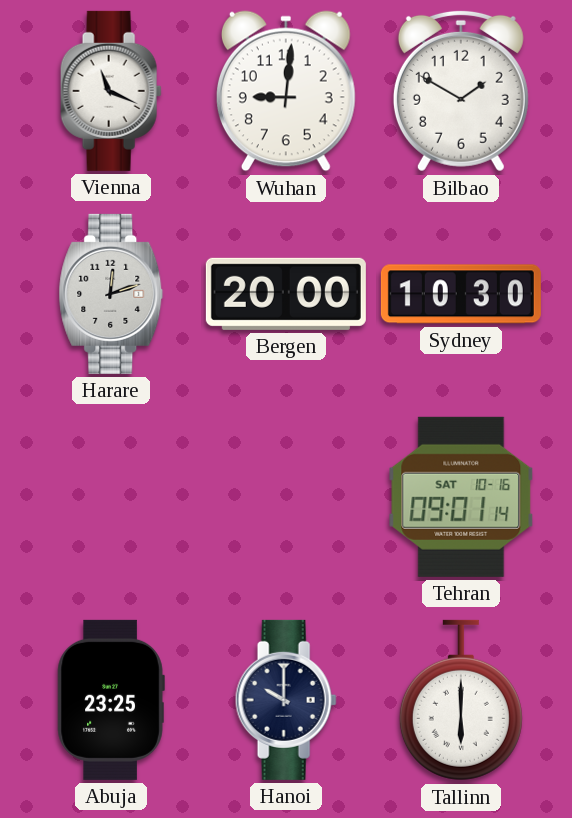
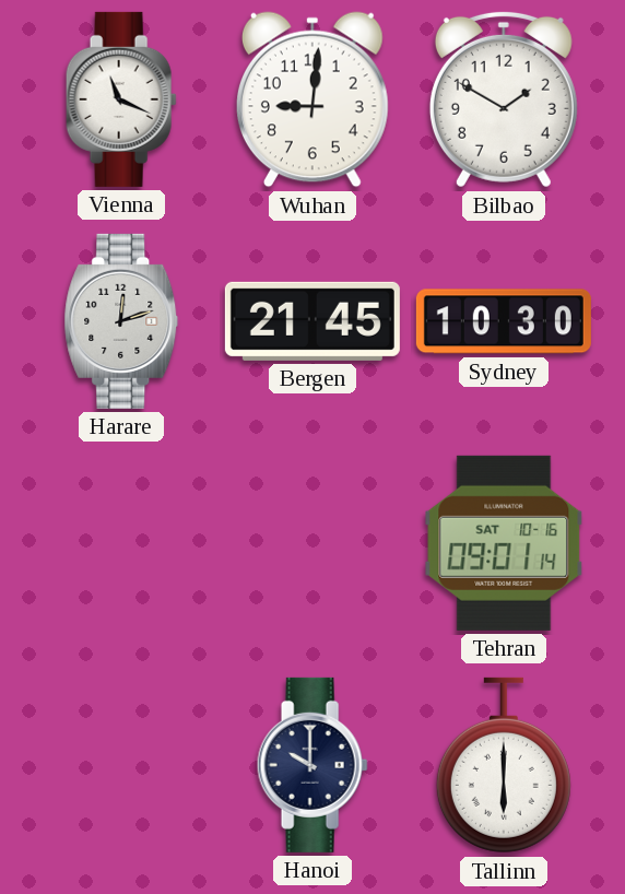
Bergen: 20:00 -> 21:45 (312, 321)
Abuja: 23:25 -> none (111, 700)
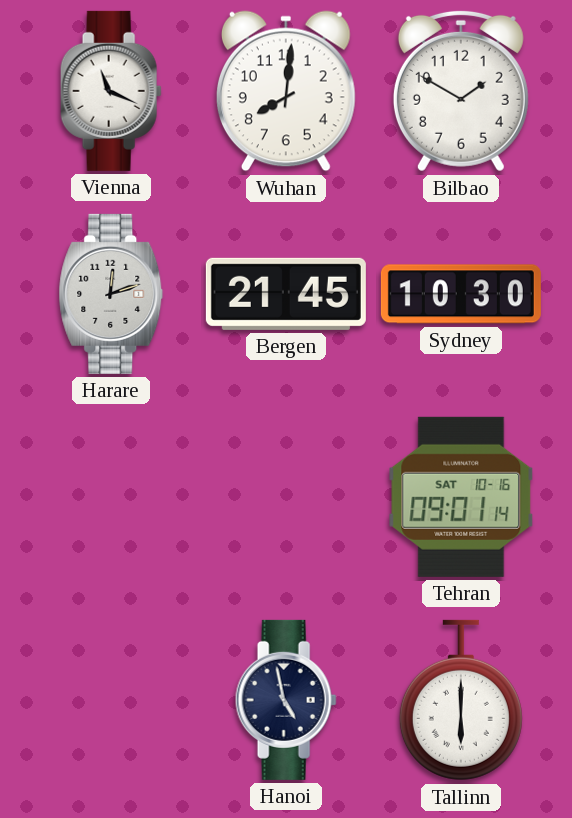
Wuhan: 9:01 -> 8:01 (286, 91)
Hanoi: 10:00 -> 4:58 (286, 700)
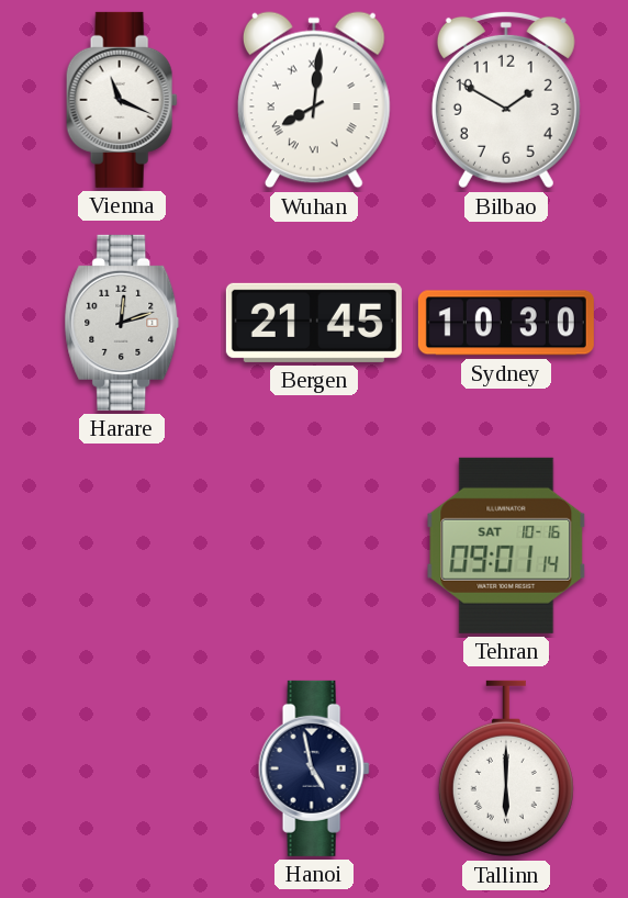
Wuhan numerals: Arabic -> Roman (314, 100)
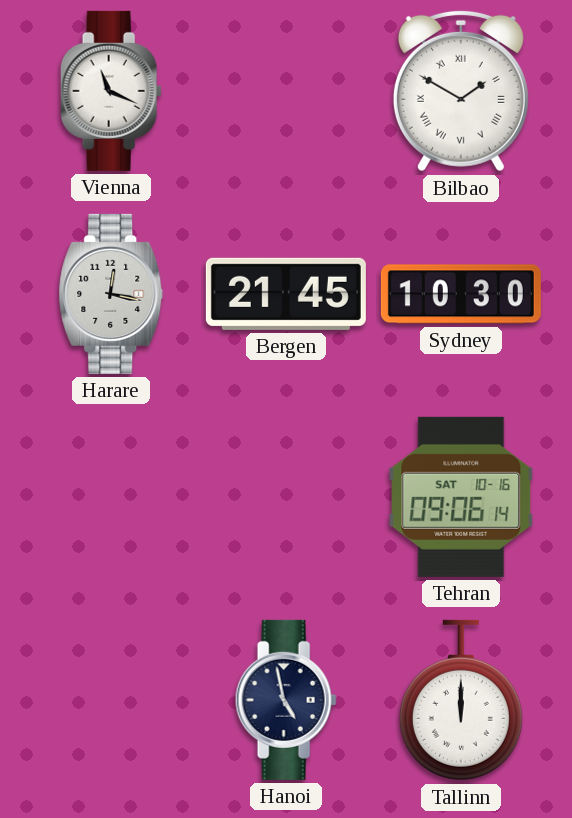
Wuhan: 8:01 -> none (314, 100)
Bilbao numerals: Arabic -> Roman (461, 91)
Harare: 12:12 -> 12:17 (111, 294)
Tehran: 09:01 -> 09:06 (461, 497)
Tallinn: 6:00 -> 12:00 (461, 700)
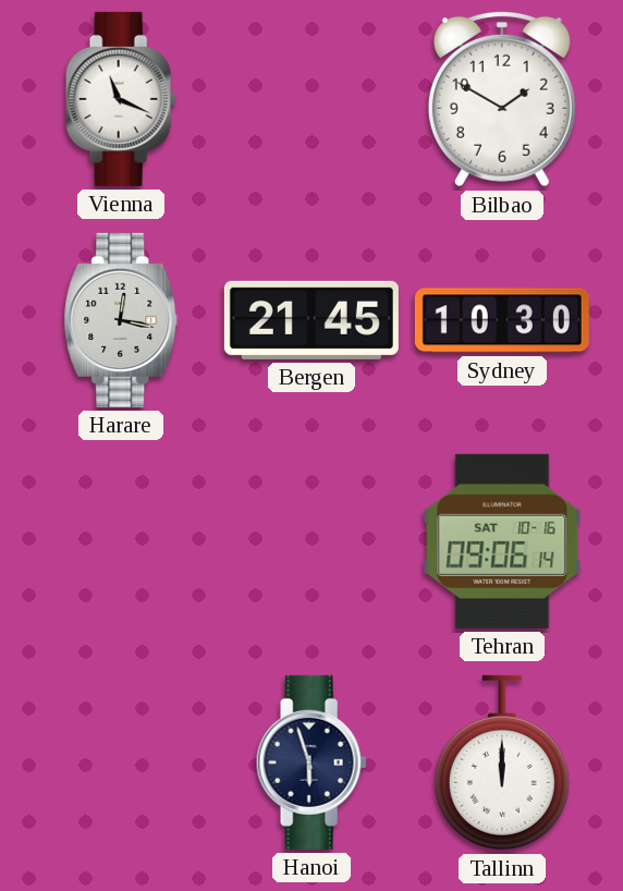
Bilbao numerals: Roman -> Arabic (502, 99)
Hanoi: 4:58 -> 5:57 (311, 762)
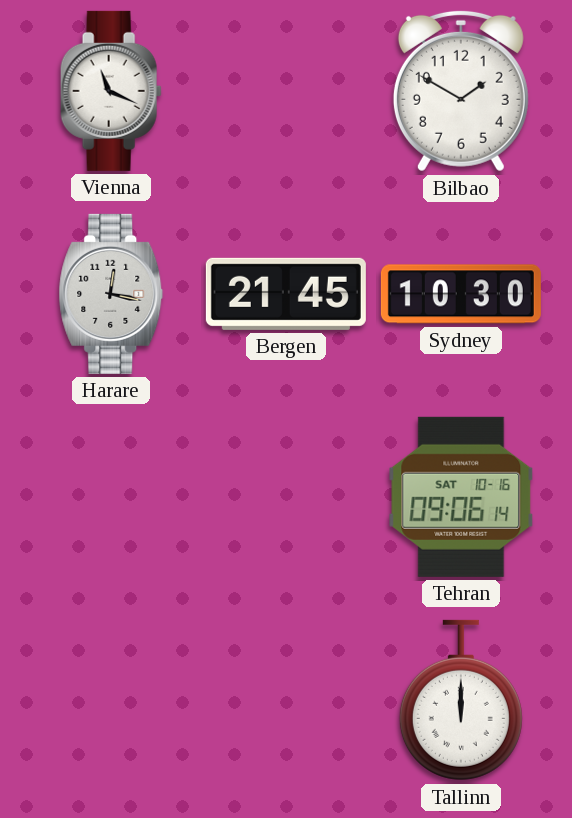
Hanoi: 5:57 -> none (311, 762)
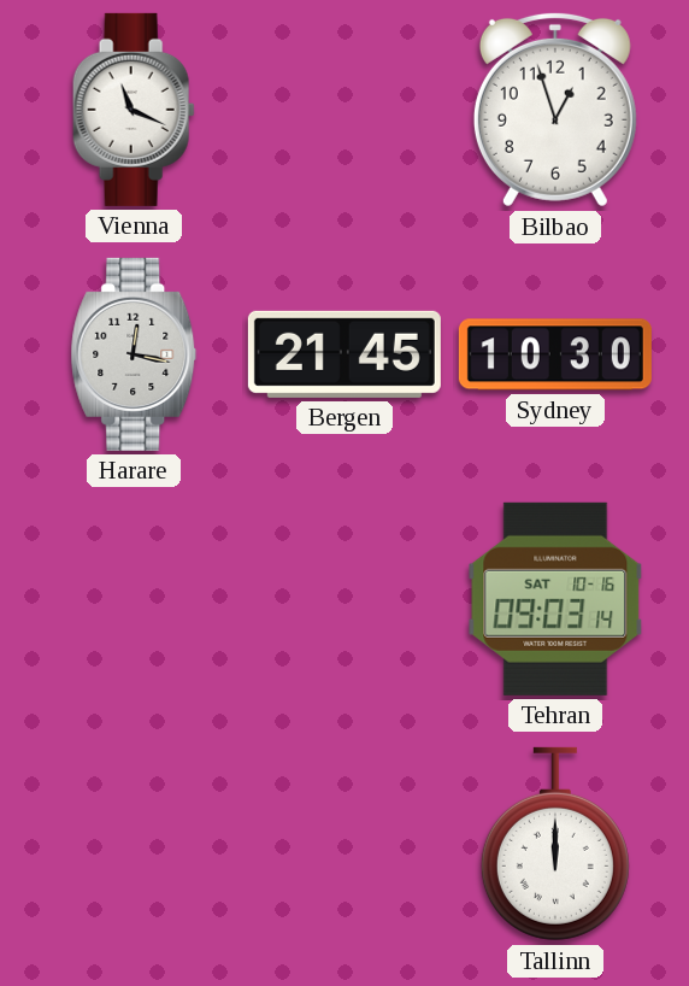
Bilbao: 1:50 -> 12:57 (555, 110)
Tehran: 09:06 -> 09:03 (555, 599)
